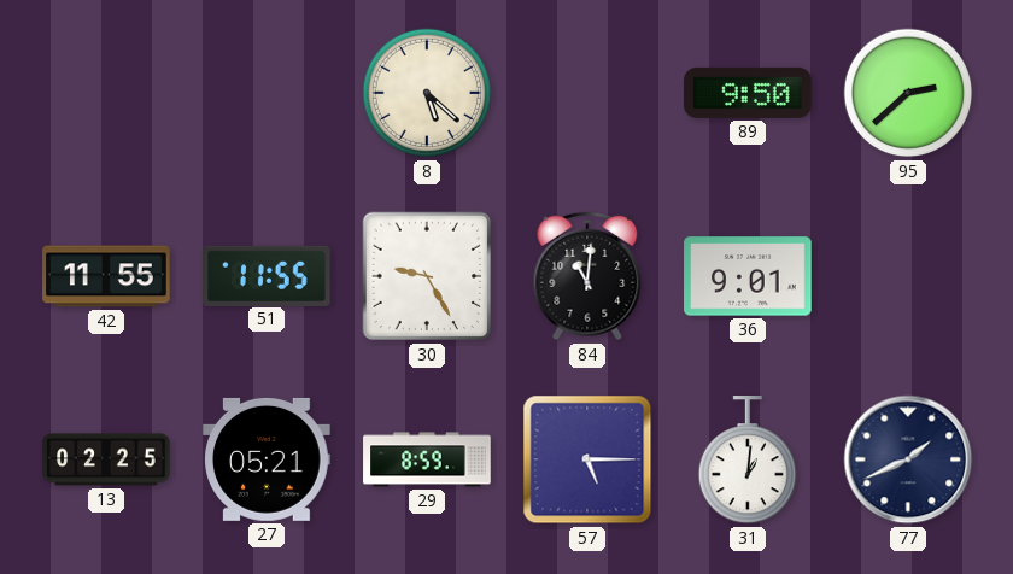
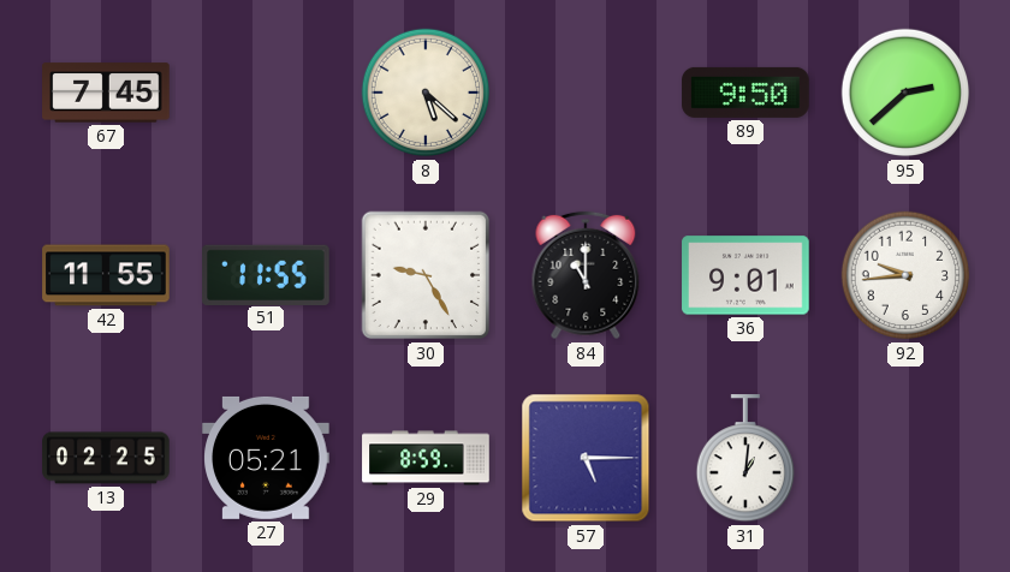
67: none -> 7:45 (106, 93)
84: 11:01 -> 11:00 (586, 275)
92: none -> 9:44 (905, 275)
77: 1:41 -> none (908, 459)
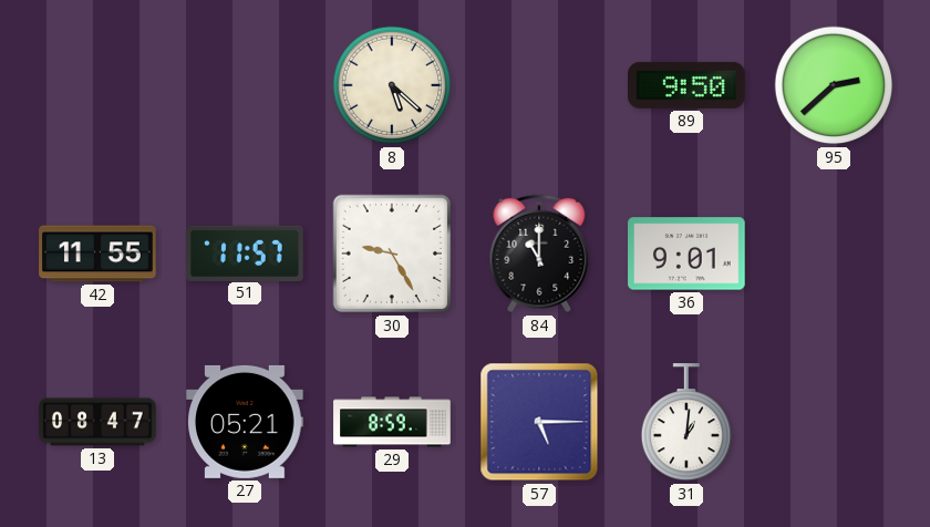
67: 7:45 -> none (106, 93)
51: 11:55 -> 11:57 (245, 252)
92: 9:44 -> none (905, 275)
13: 02:25 -> 08:47 (97, 422)
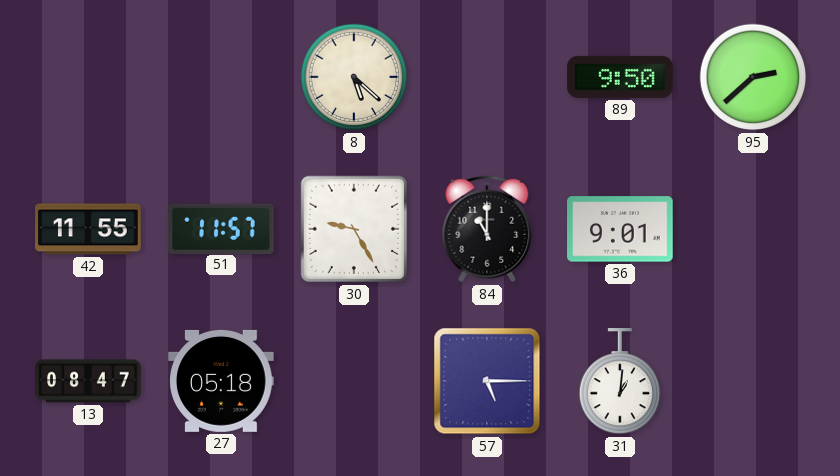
27: 05:21 -> 05:18 (221, 381)
29: 8:59 -> none (392, 422)
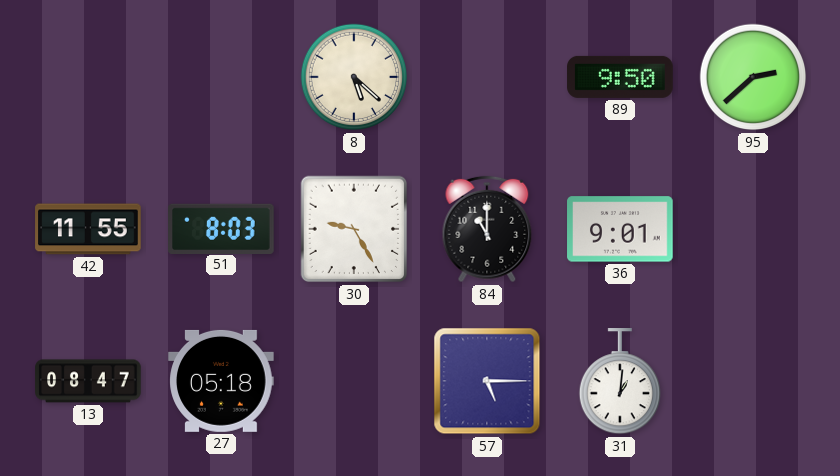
51: 11:57 -> 8:03 (221, 228)
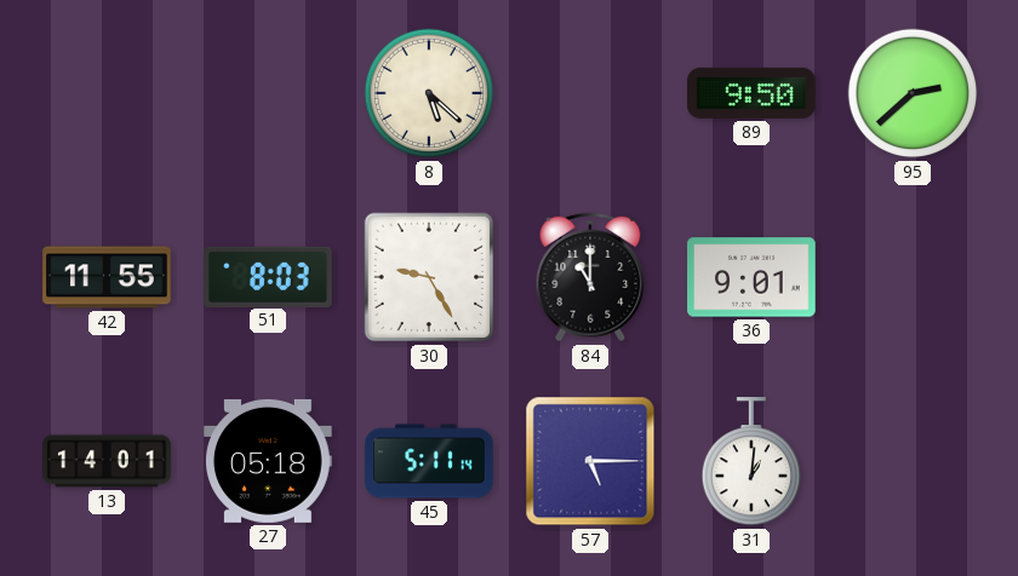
13: 08:47 -> 14:01 (107, 461)
45: none -> 5:11 (429, 461)
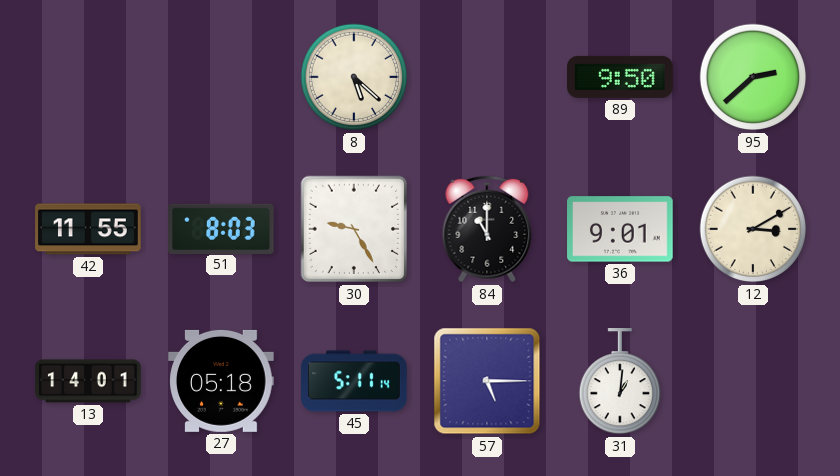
12: none -> 3:10 (753, 229)
